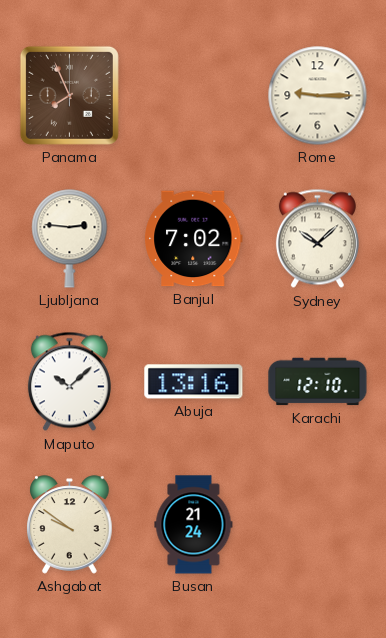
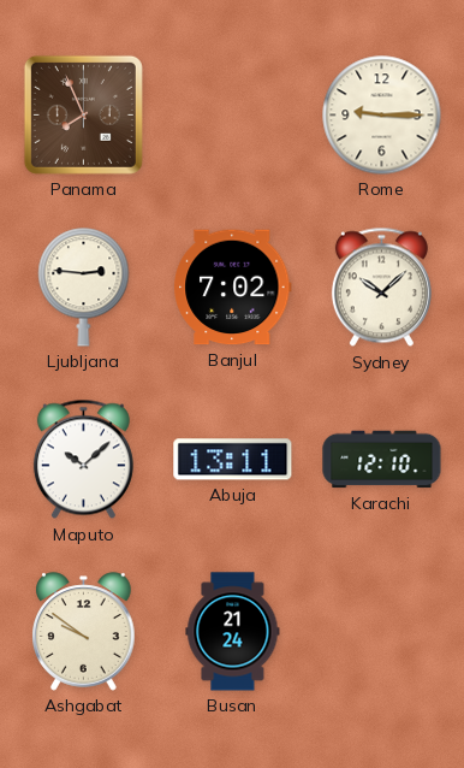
Abuja: 13:16 -> 13:11 (233, 460)
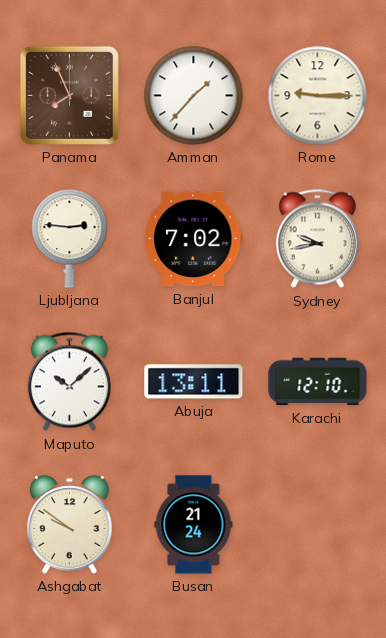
Amman: none -> 1:37 (194, 96)
Sydney: 10:08 -> 9:43 (317, 239)
